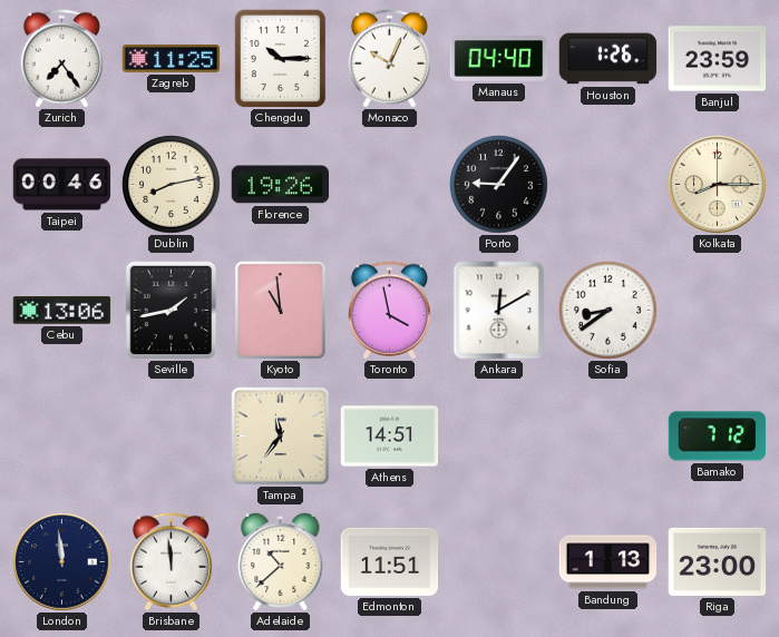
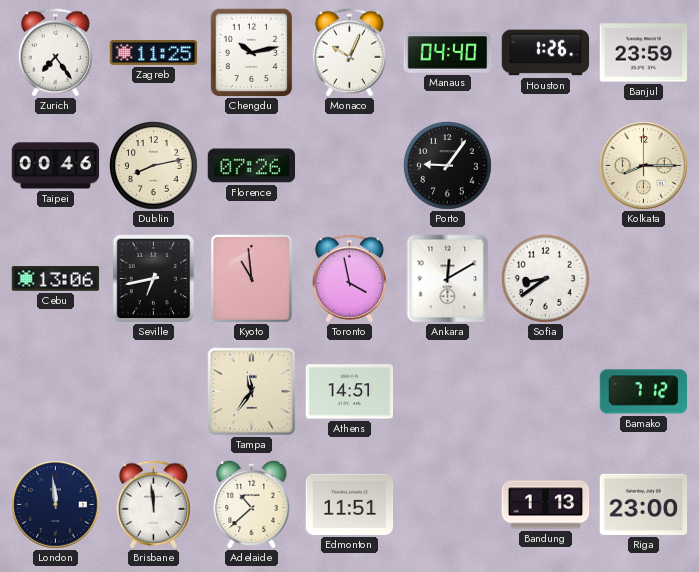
Chengdu: 10:15 -> 10:13 (252, 53)
Florence: 19:26 -> 07:26 (252, 166)
Seville: 1:43 -> 6:43 (154, 279)
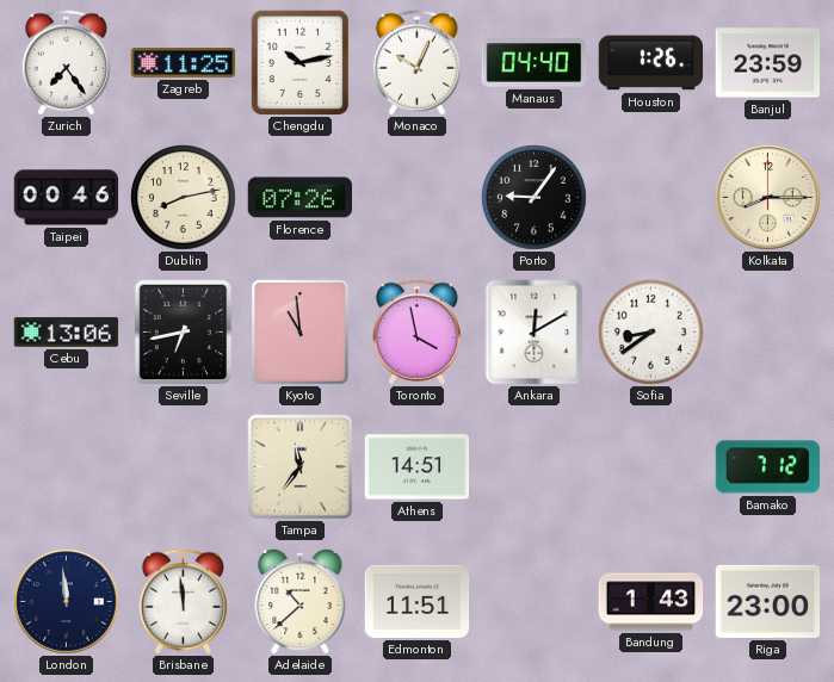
Bandung: 1:13 -> 1:43 (651, 602)
